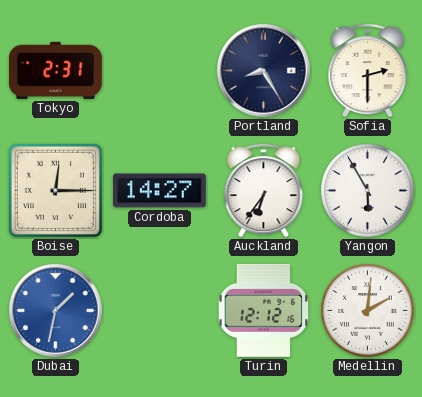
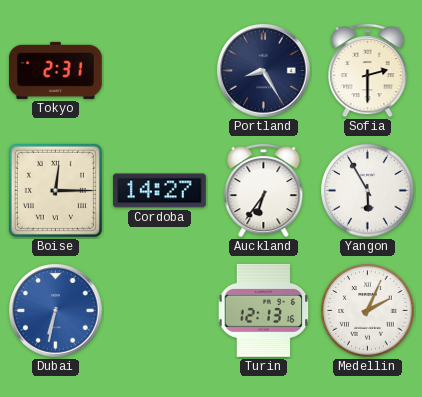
Dubai: 1:32 -> 6:32 (56, 311)
Turin: 12:12 -> 12:13 (264, 310)
Medellin: 2:01 -> 2:04 (368, 311)
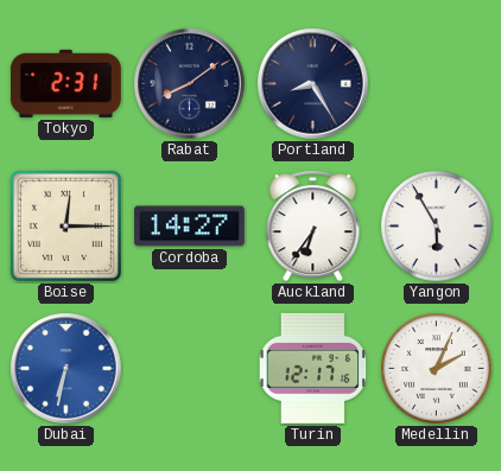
Rabat: none -> 8:09 (190, 84)
Sofia: 2:30 -> none (368, 70)
Turin: 12:13 -> 12:17 (313, 368)
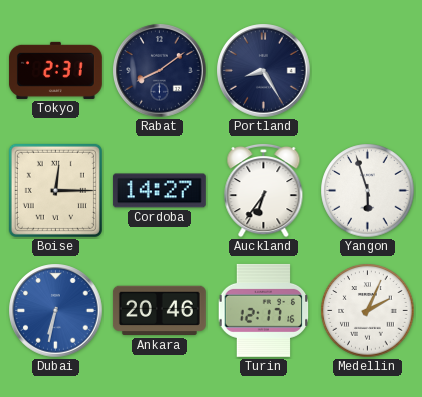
Yangon: 5:55 -> 5:57 (368, 191)
Ankara: none -> 20:46 (159, 311)
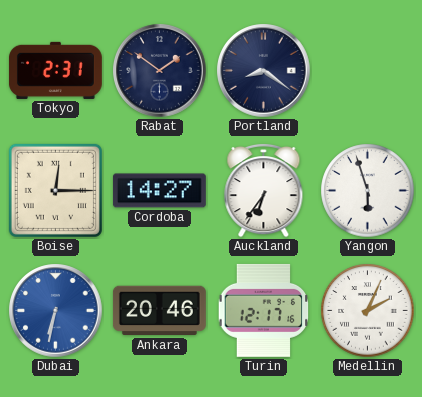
Rabat: 8:09 -> 1:51 (160, 71)
Portland: 8:25 -> 8:21 (264, 71)
